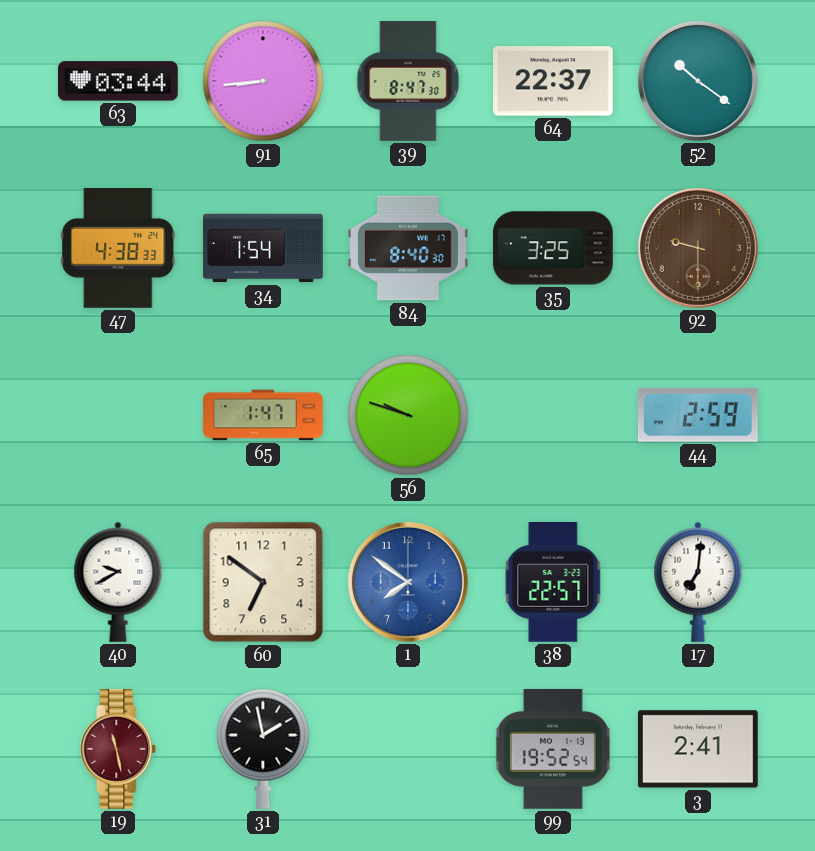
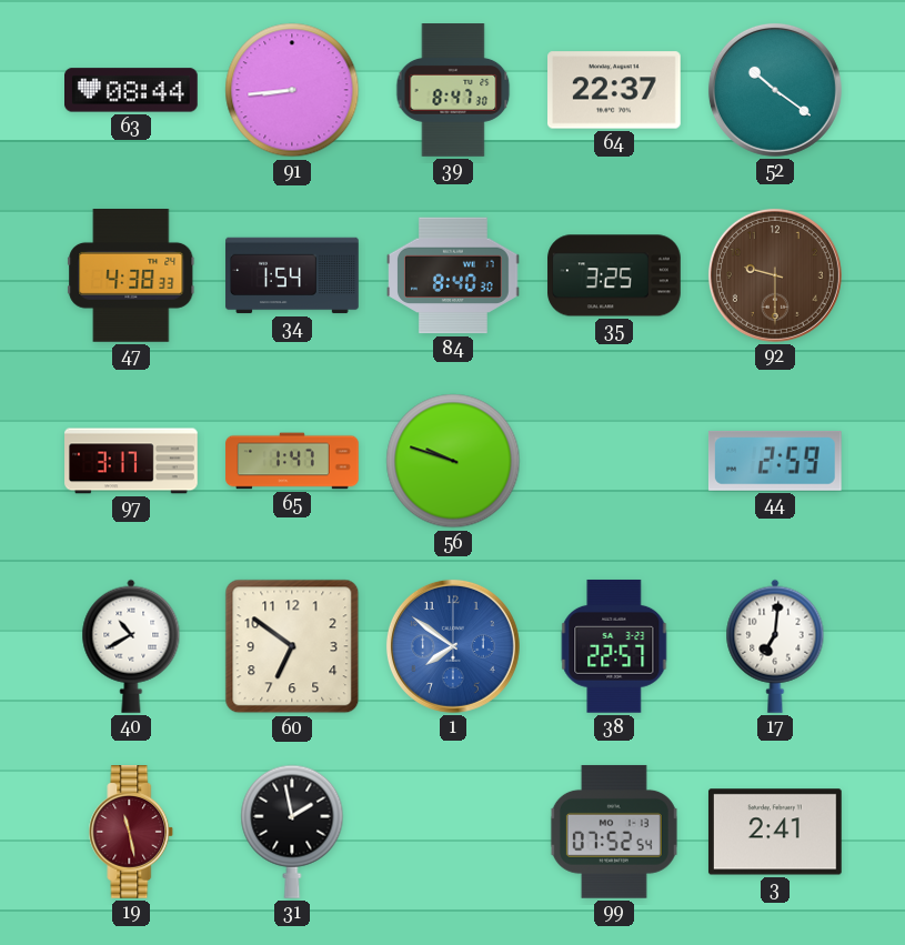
63: 03:44 -> 08:44 (132, 90)
97: none -> 3:17 (131, 461)
40: 9:40 -> 10:40 (131, 646)
99: 19:52 -> 07:52 (614, 832)
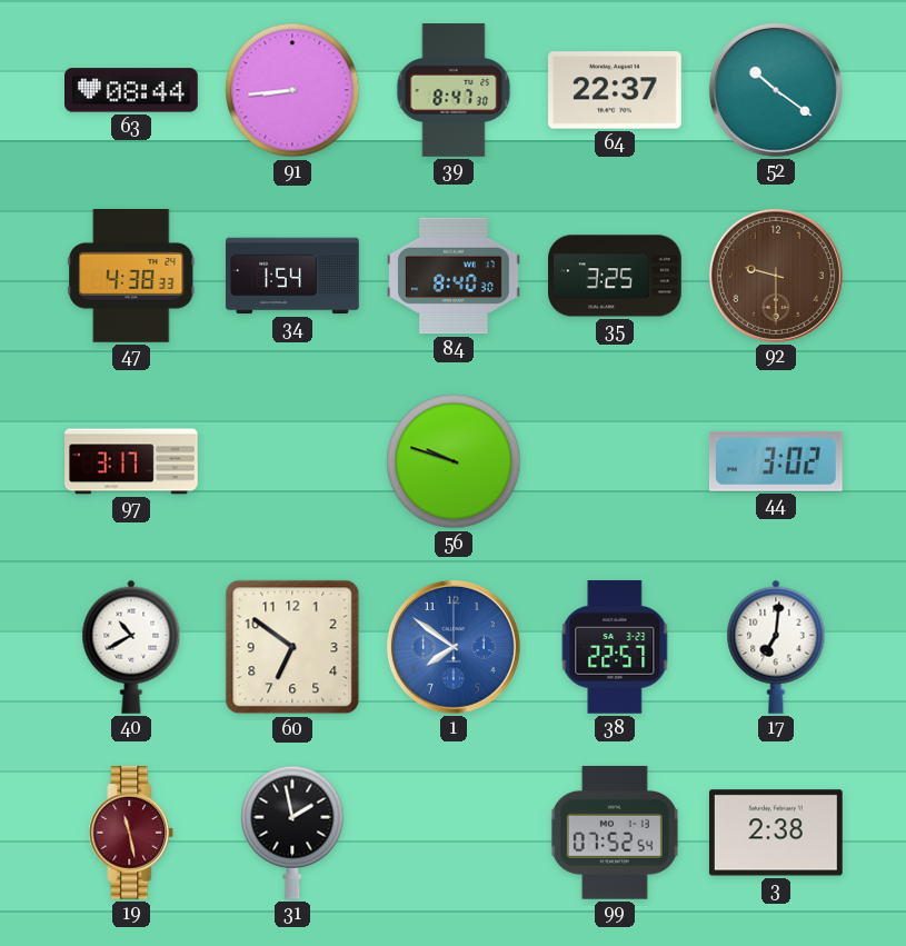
65: 1:47 -> none (292, 461)
44: 2:59 -> 3:02 (776, 461)
3: 2:41 -> 2:38 (776, 833)
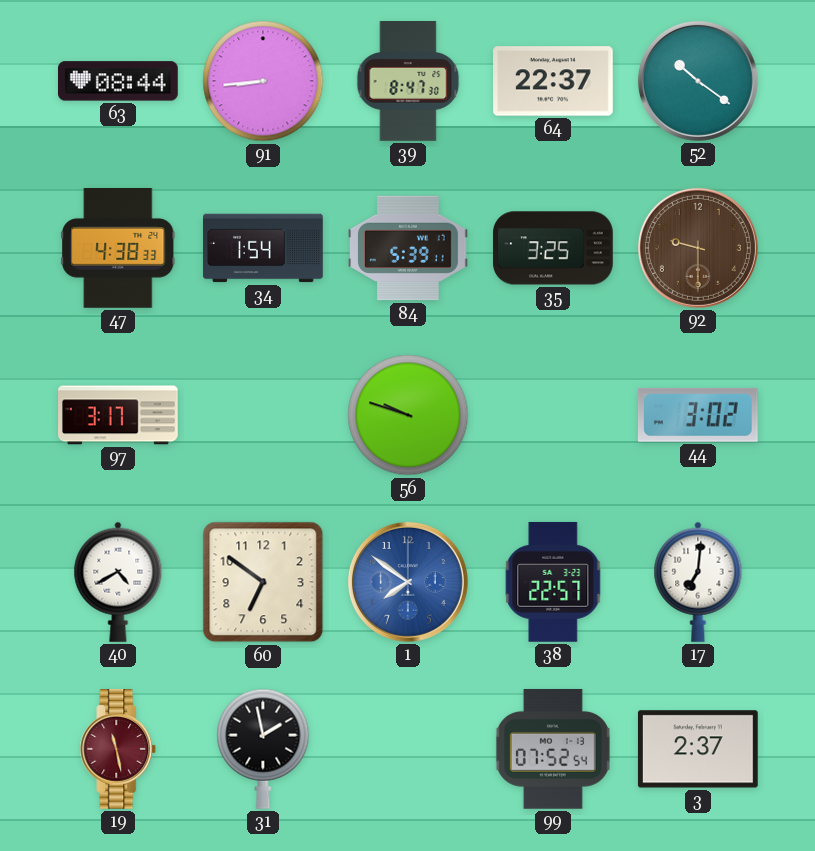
84: 8:40 -> 5:39 (408, 248)
40: 10:40 -> 4:40 (118, 582)
3: 2:38 -> 2:37 (698, 749)
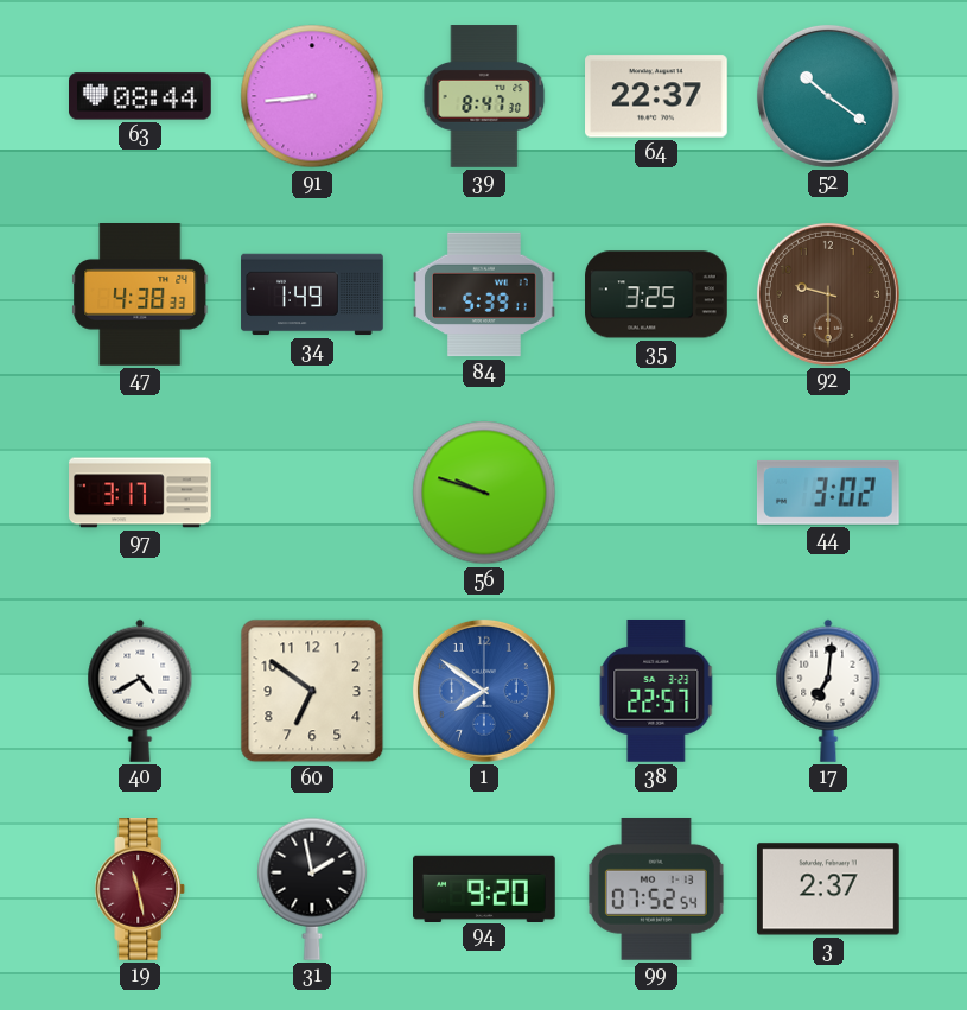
34: 1:54 -> 1:49 (312, 294)
94: none -> 9:20 (485, 888)
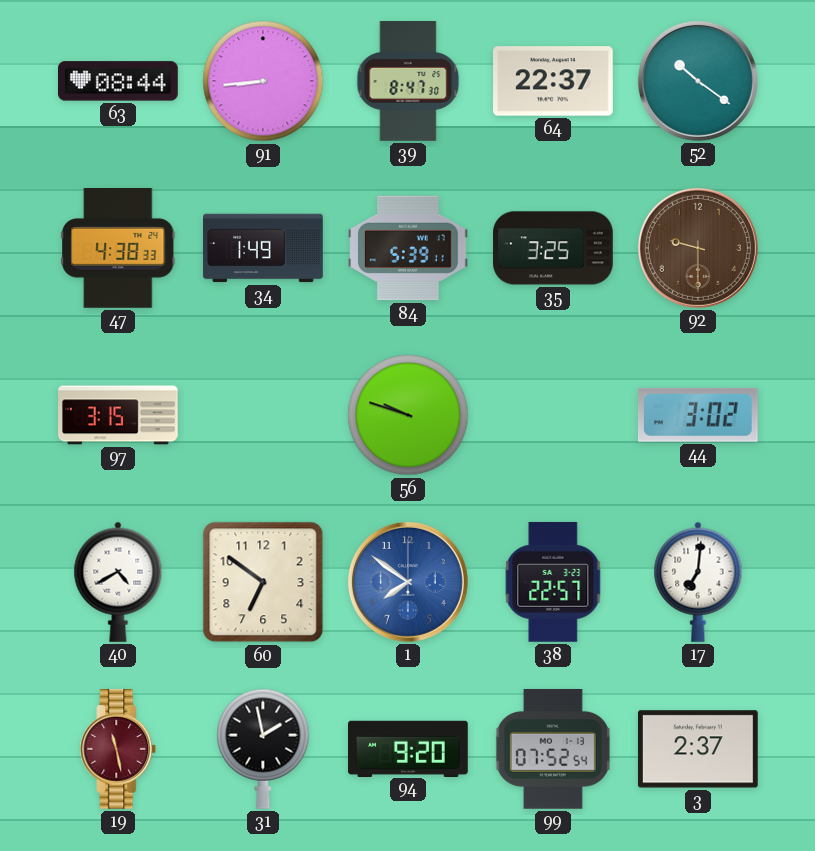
97: 3:17 -> 3:15 (118, 415)
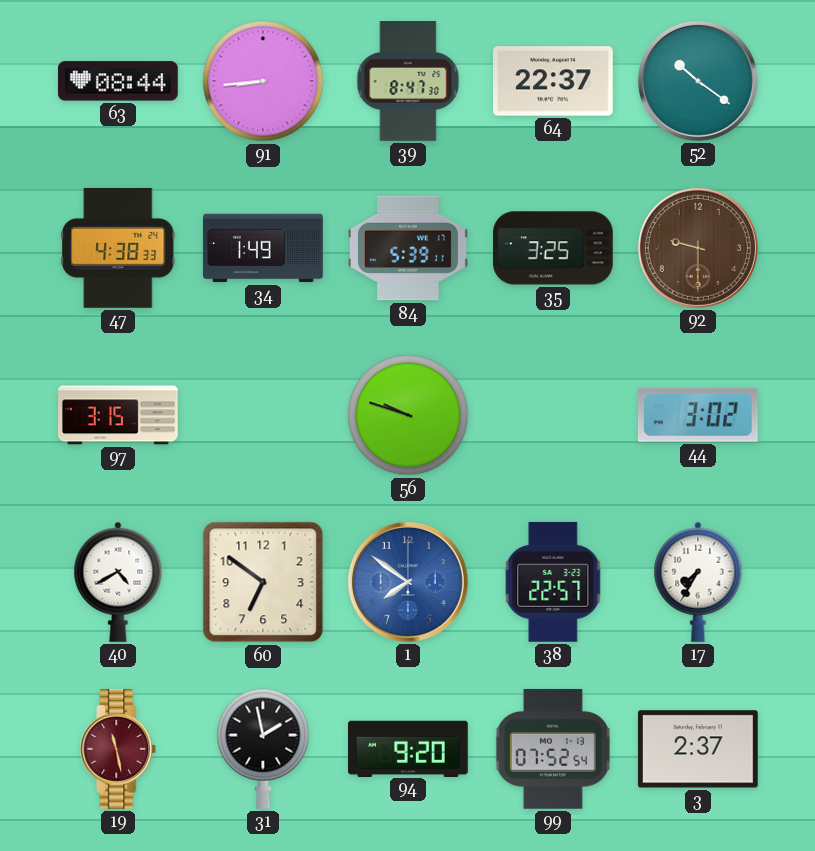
17: 7:01 -> 7:35 (698, 582)
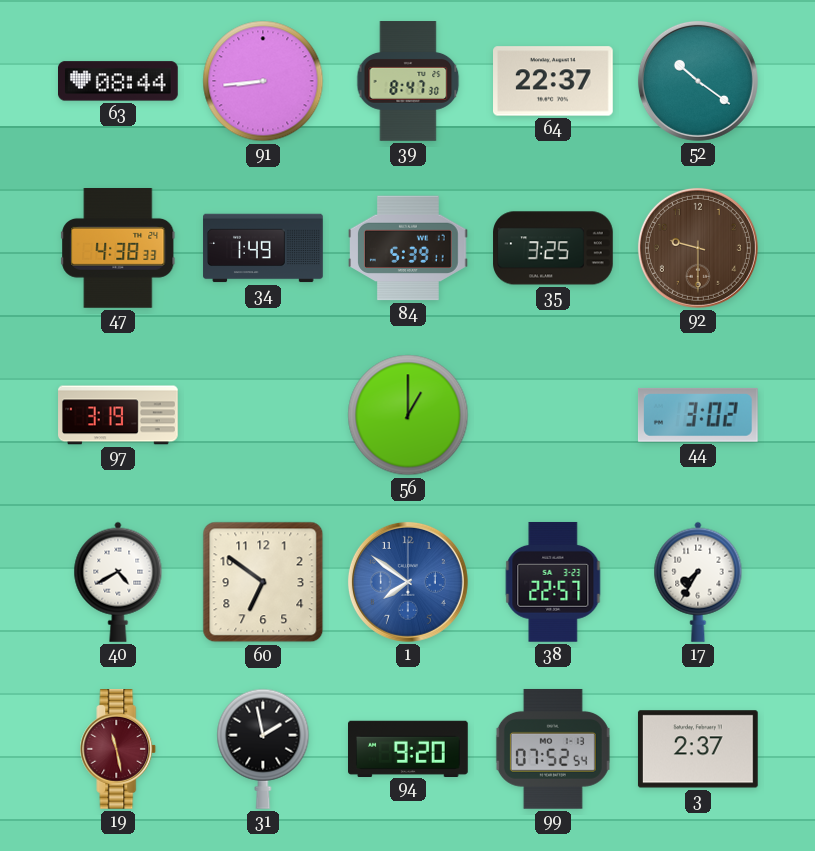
97: 3:15 -> 3:19 (118, 415)
56: 9:48 -> 1:00 (408, 415)
